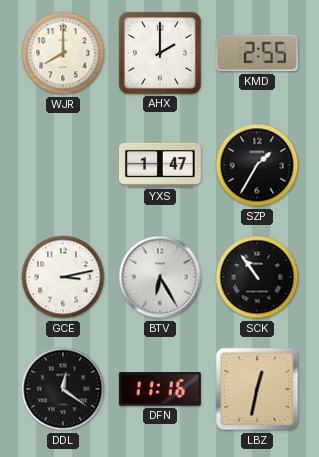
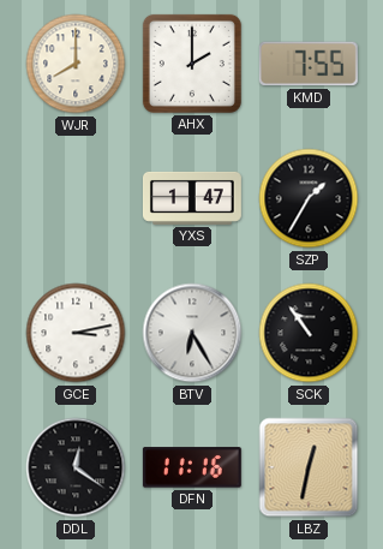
KMD: 2:55 -> 7:55 (309, 64)
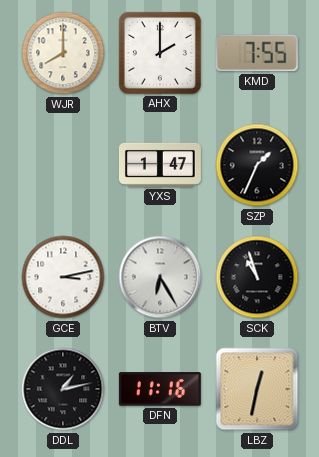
SZP: 1:35 -> 1:34 (257, 165)
SCK: 10:54 -> 10:57 (257, 277)
DDL: 12:21 -> 1:13 (63, 389)
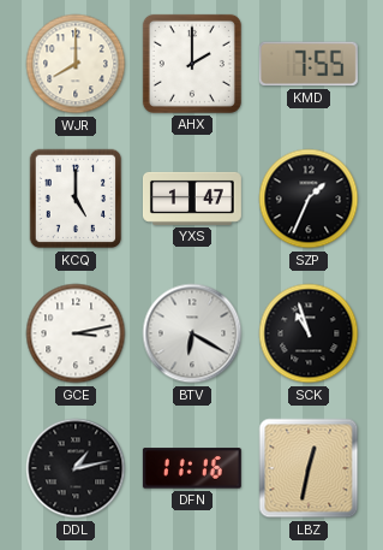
KCQ: none -> 5:00 (76, 199)
BTV: 6:25 -> 6:20 (192, 333)
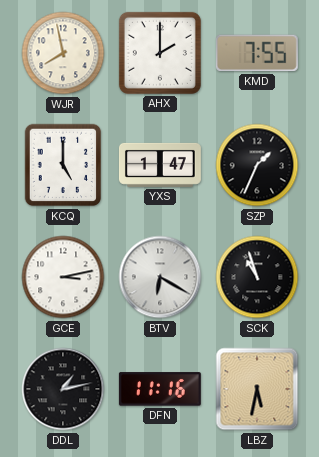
WJR: 8:00 -> 7:58 (63, 53)
LBZ: 12:32 -> 5:32 (257, 389)
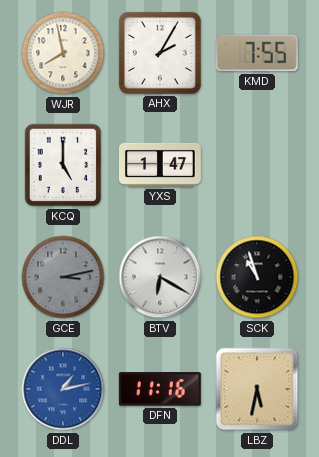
AHX: 2:00 -> 2:05 (160, 53)
SZP: 1:34 -> none (257, 165)
GCE dial: white -> grey (63, 277)
DDL dial: black -> blue (63, 389)
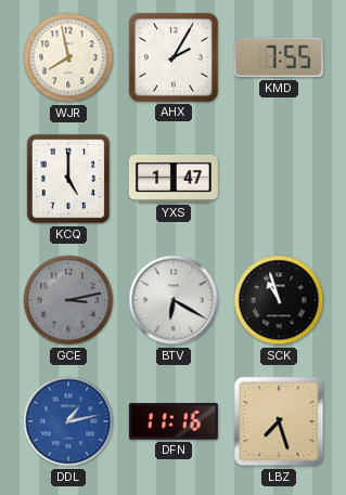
LBZ: 5:32 -> 7:27 (279, 421)
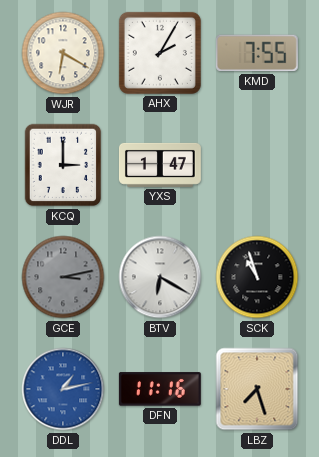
WJR: 7:58 -> 6:20 (63, 53)
KCQ: 5:00 -> 3:00 (63, 165)
